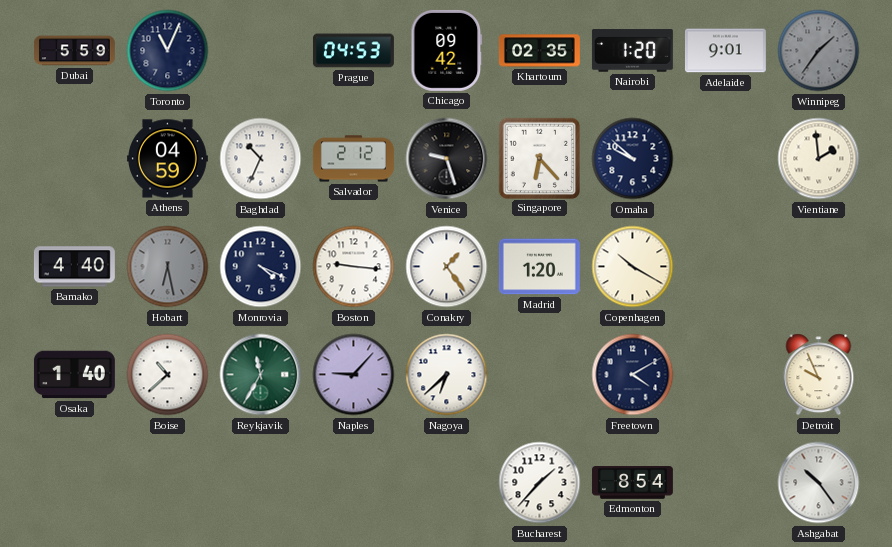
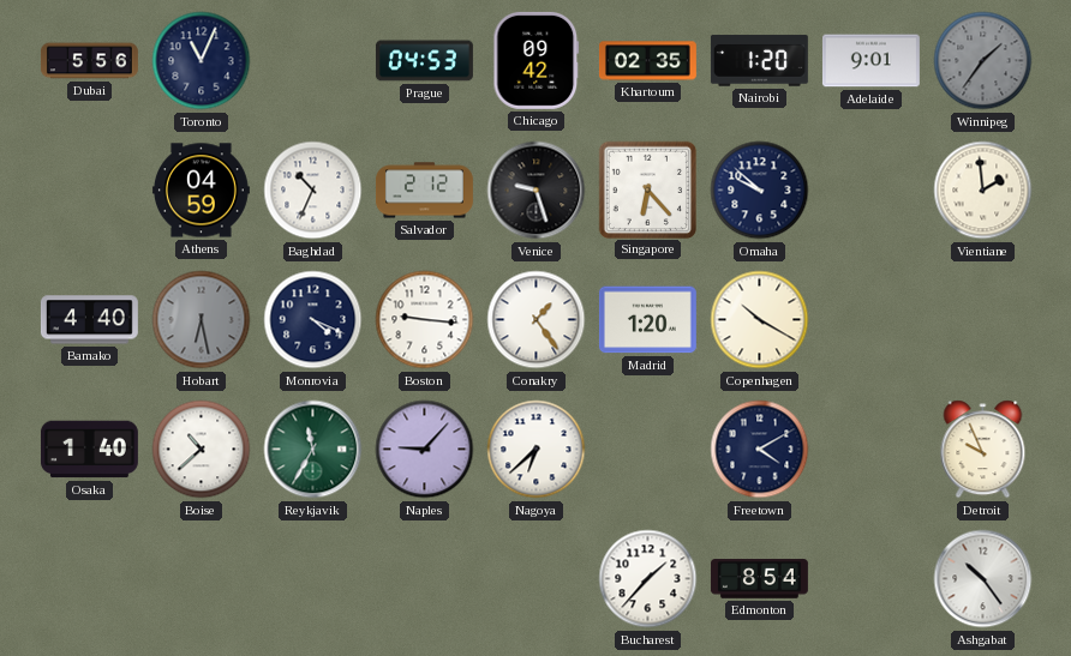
Dubai: 5:59 -> 5:56 (90, 61)
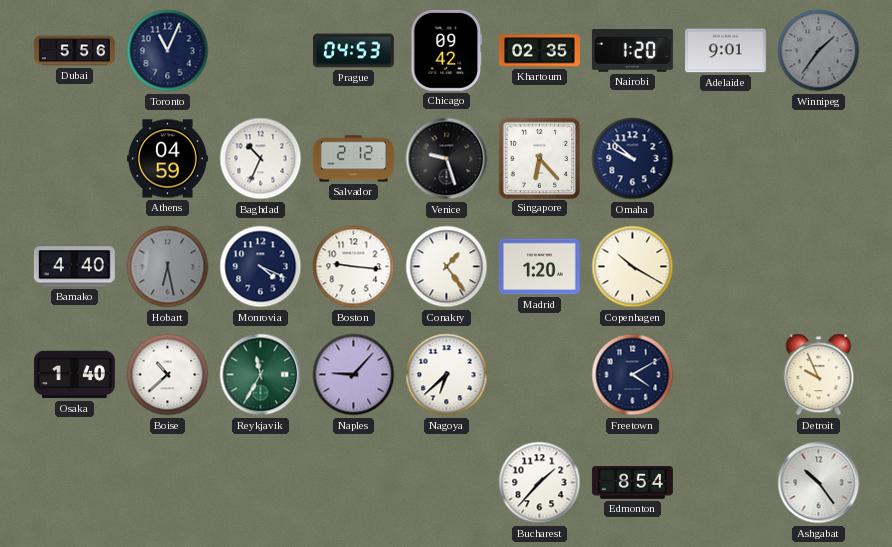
Vientiane: 1:59 -> none (983, 191)
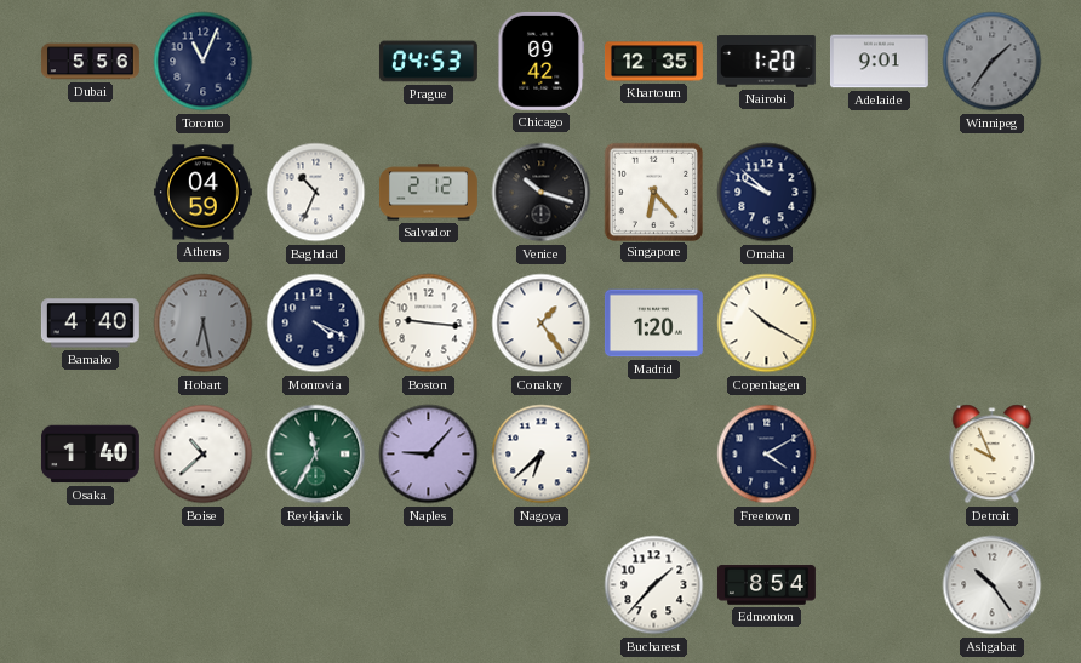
Khartoum: 02:35 -> 12:35 (654, 62)
Venice: 9:27 -> 10:18 (542, 193)
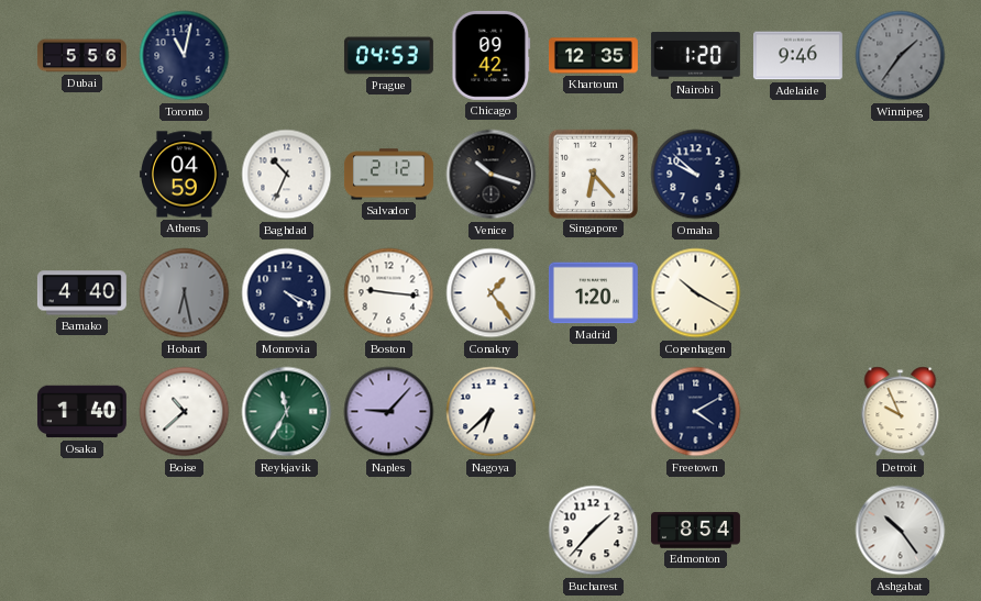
Toronto: 11:04 -> 11:02 (185, 56)
Adelaide: 9:01 -> 9:46 (797, 56)
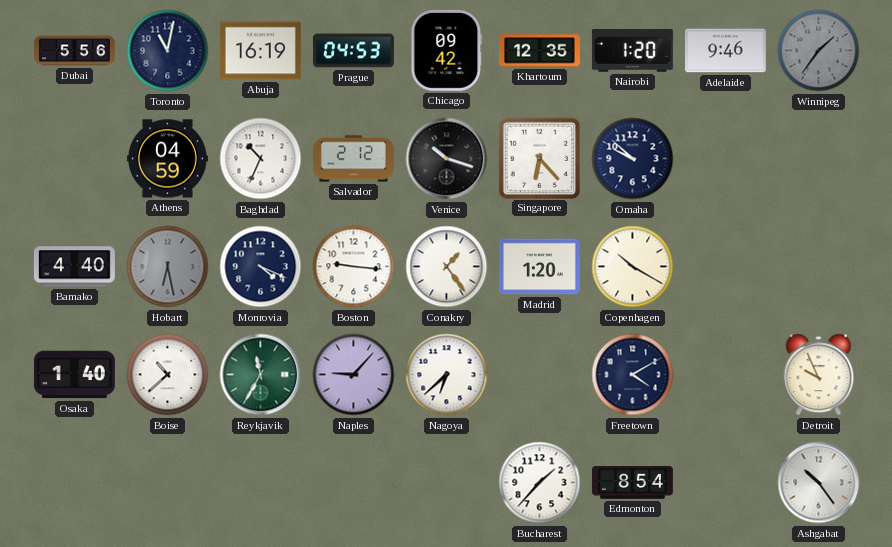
Abuja: none -> 16:19 (260, 51)
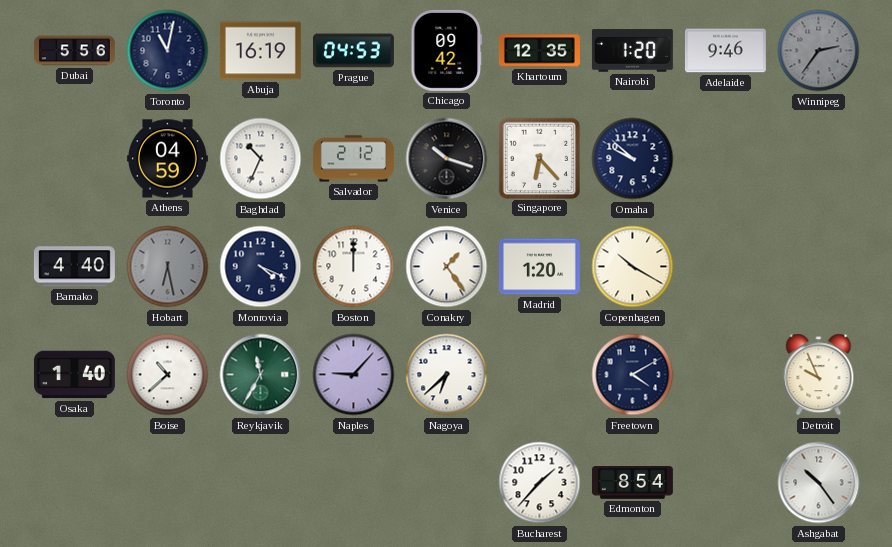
Winnipeg: 1:36 -> 2:36 (819, 51)
Boston: 9:16 -> 12:00 (354, 267)
